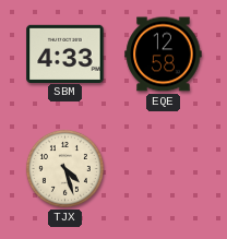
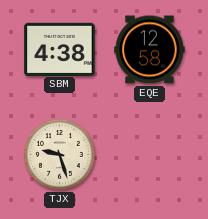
SBM: 4:33 -> 4:38 (60, 49)
TJX: 4:27 -> 9:27 (59, 154)
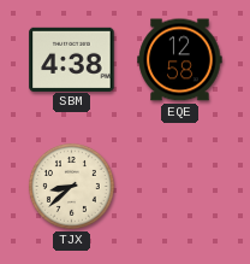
TJX: 9:27 -> 8:38 (71, 186)
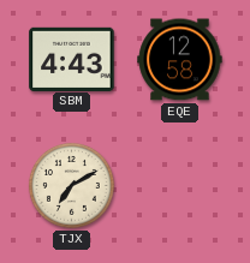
SBM: 4:38 -> 4:43 (72, 59)
TJX: 8:38 -> 7:10 (71, 185)
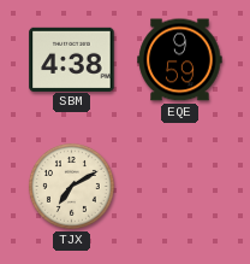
SBM: 4:43 -> 4:38 (72, 59)
EQE: 12:58 -> 9:59 (180, 60)
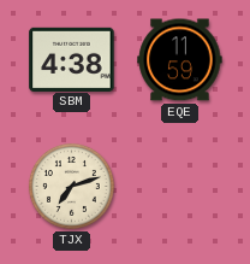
EQE: 9:59 -> 11:59 (180, 60)
TJX: 7:10 -> 7:12 (71, 186)
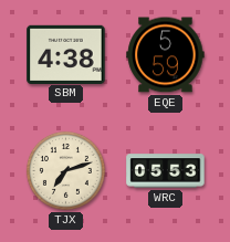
EQE: 11:59 -> 5:59 (166, 55)
WRC: none -> 05:53 (166, 171)
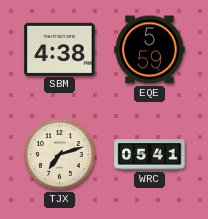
WRC: 05:53 -> 05:41 (150, 155)
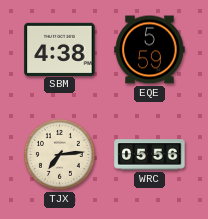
TJX: 7:12 -> 7:14 (59, 154)
WRC: 05:41 -> 05:56 (150, 155)
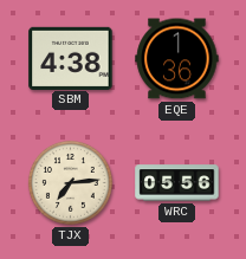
EQE: 5:59 -> 1:36 (177, 59)
